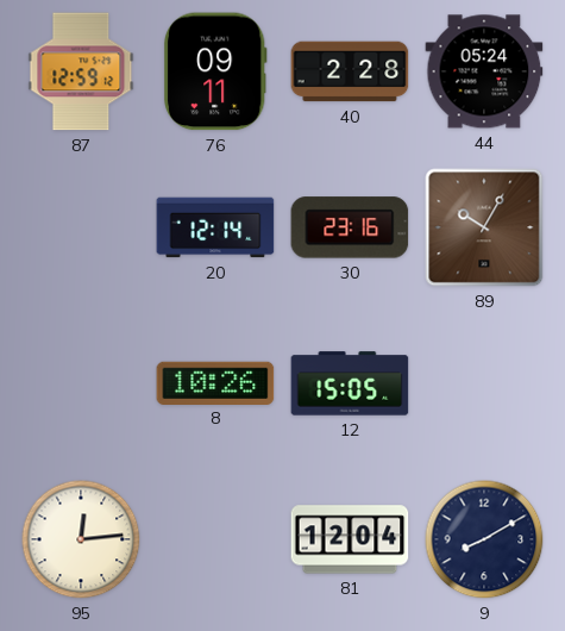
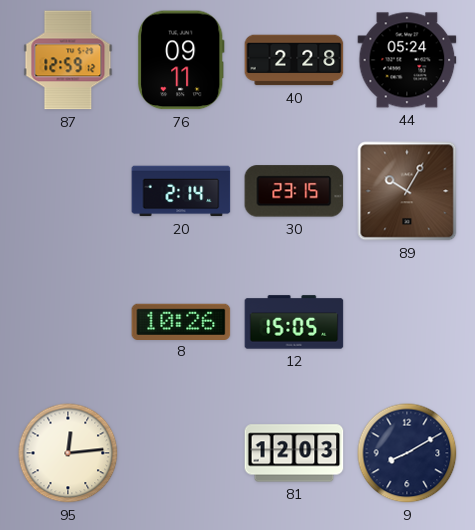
20: 12:14 -> 2:14 (181, 191)
30: 23:16 -> 23:15 (294, 191)
81: 12:04 -> 12:03 (294, 453)
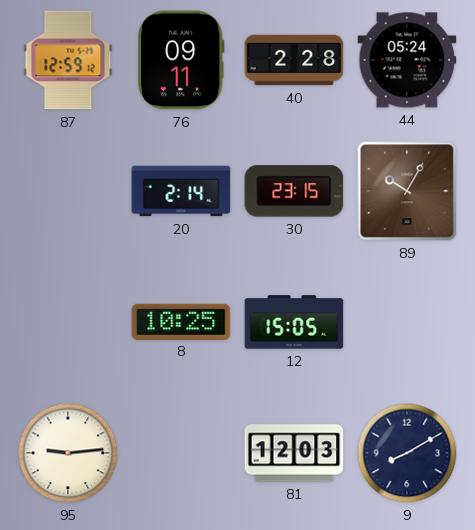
8: 10:26 -> 10:25 (181, 321)
95: 12:14 -> 9:14 (68, 453)
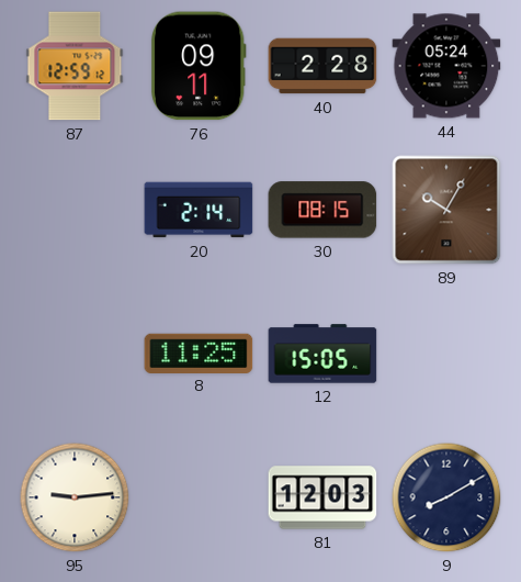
30: 23:15 -> 08:15 (322, 210)
8: 10:25 -> 11:25 (199, 352)
